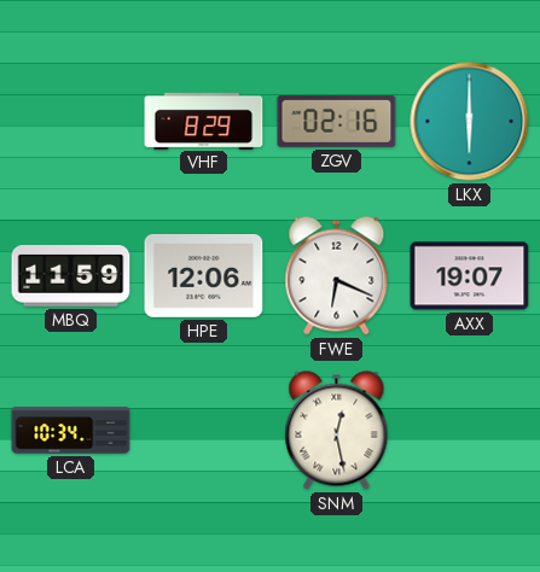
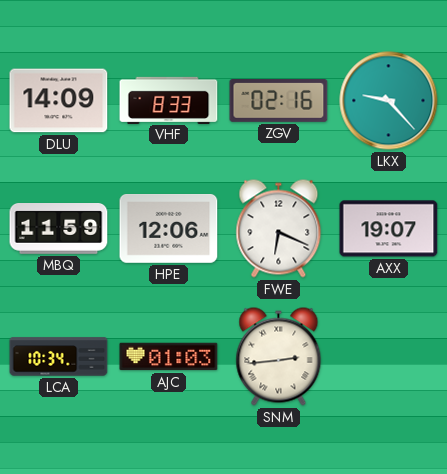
DLU: none -> 14:09 (59, 101)
VHF: 8:29 -> 8:33 (169, 100)
LKX: 6:00 -> 9:23 (389, 101)
AJC: none -> 01:03 (169, 357)
SNM: 12:28 -> 2:44 (279, 357)
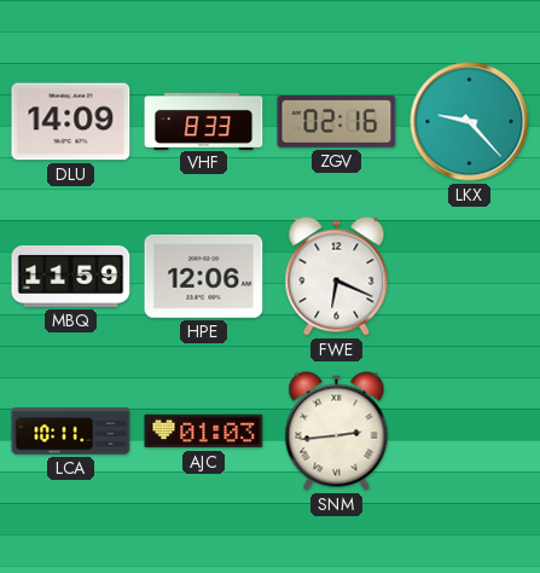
AXX: 19:07 -> none (389, 229)
LCA: 10:34 -> 10:11 (71, 432)
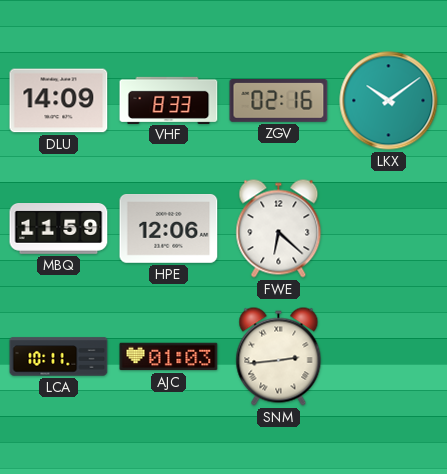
LKX: 9:23 -> 10:09 (389, 101)
FWE: 6:19 -> 6:22 (279, 229)
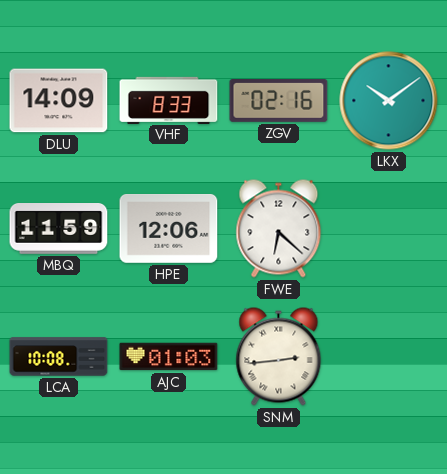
LCA: 10:11 -> 10:08 (59, 357)
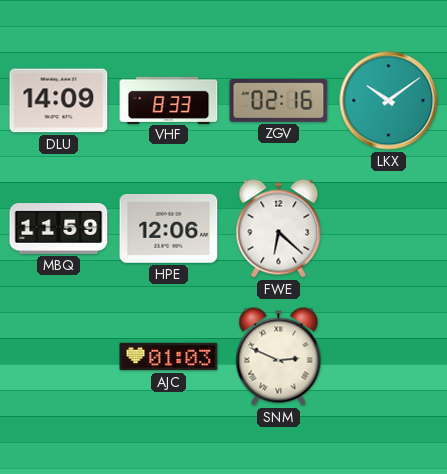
LCA: 10:08 -> none (59, 357)
SNM: 2:44 -> 2:49 (279, 357)
